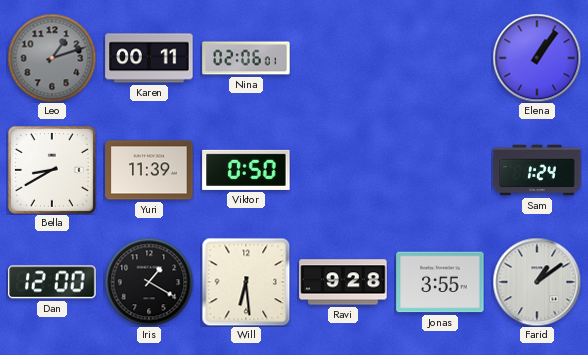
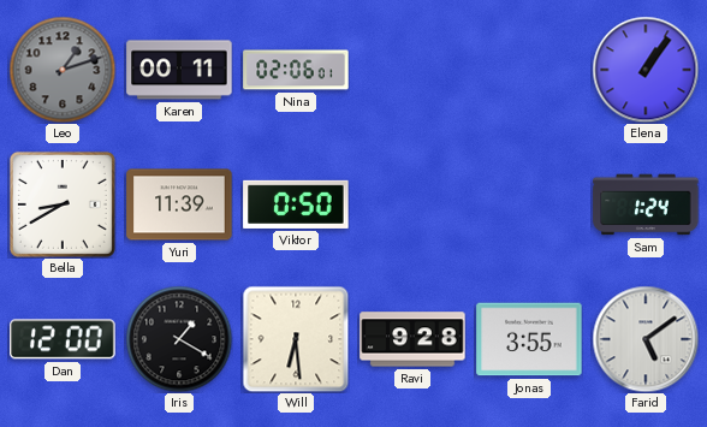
Farid: 1:09 -> 5:09 (646, 339)
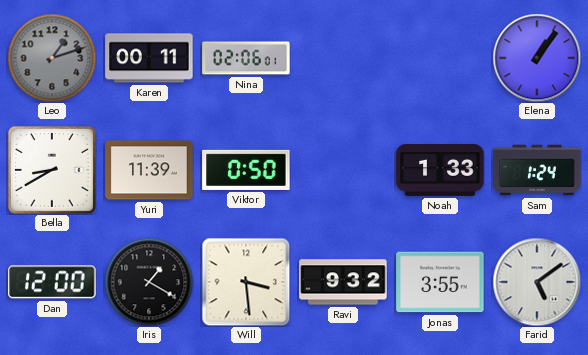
Noah: none -> 1:33 (440, 171)
Will: 6:29 -> 3:29 (246, 282)
Ravi: 9:28 -> 9:32 (343, 282)
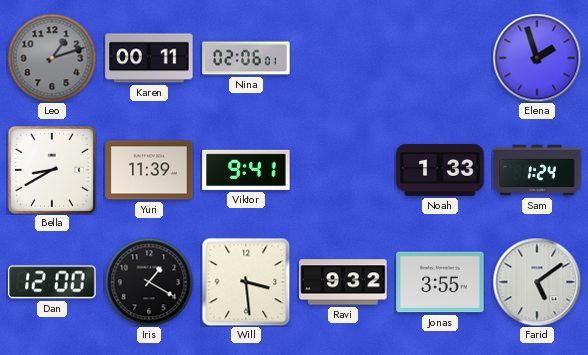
Elena: 1:06 -> 1:57 (537, 58)
Viktor: 0:50 -> 9:41 (246, 170)
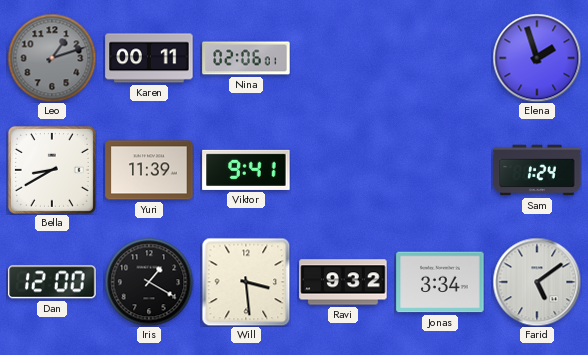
Noah: 1:33 -> none (440, 171)
Jonas: 3:55 -> 3:34 (440, 282)
